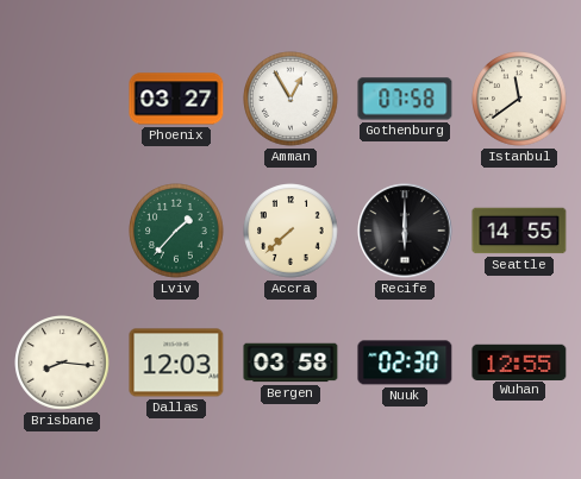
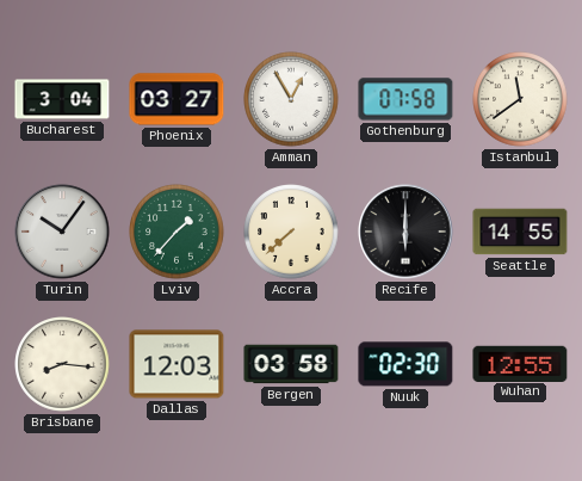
Bucharest: none -> 3:04 (62, 99)
Turin: none -> 10:06 (62, 232)
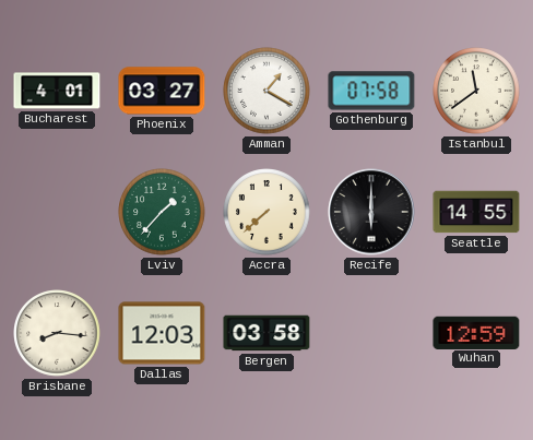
Bucharest: 3:04 -> 4:01 (57, 91)
Amman: 12:55 -> 1:20 (266, 91)
Turin: 10:06 -> none (62, 232)
Nuuk: 02:30 -> none (405, 364)
Wuhan: 12:55 -> 12:59 (476, 332)
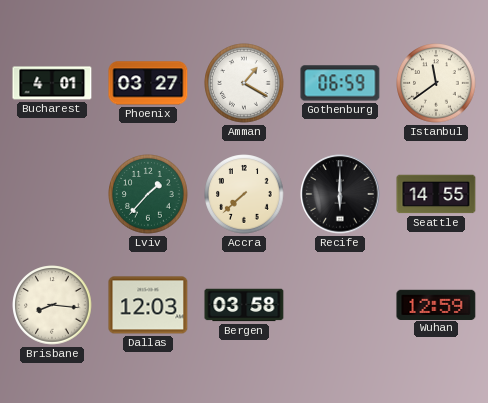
Gothenburg: 07:58 -> 06:59 (340, 83)
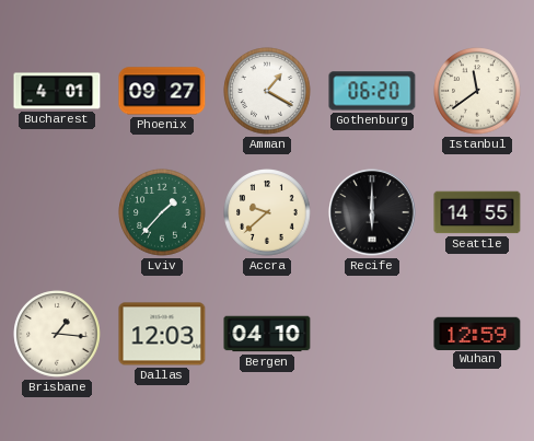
Phoenix: 03:27 -> 09:27 (162, 91)
Gothenburg: 06:59 -> 06:20 (372, 91)
Accra: 7:38 -> 9:38 (267, 212)
Brisbane: 8:16 -> 1:16 (57, 334)
Bergen: 03:58 -> 04:10 (267, 334)
